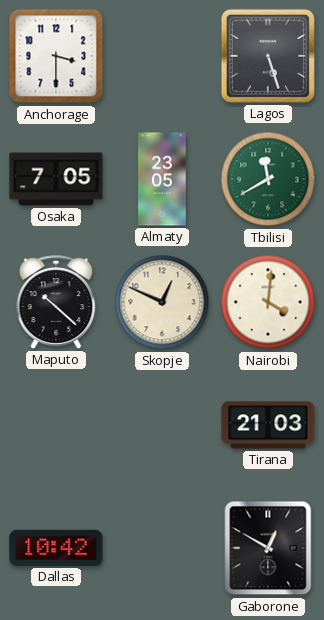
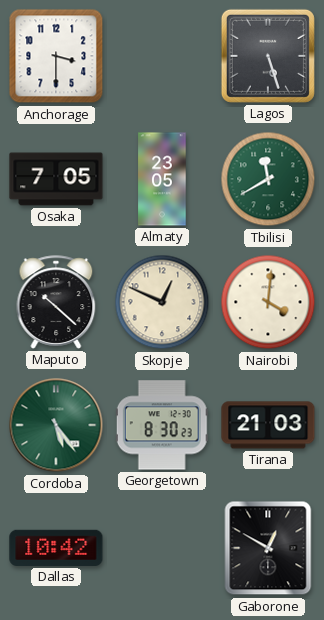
Cordoba: none -> 5:24 (56, 425)
Georgetown: none -> 8:30 (162, 425)
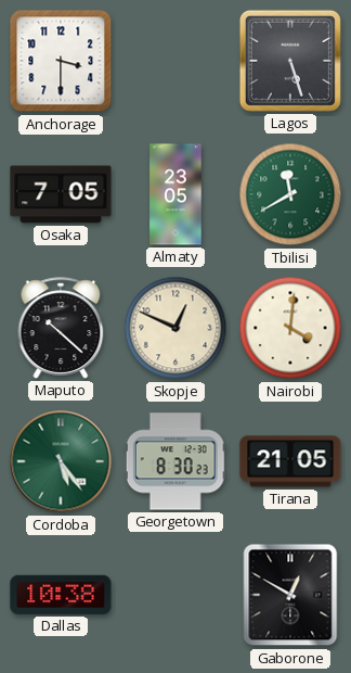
Tirana: 21:03 -> 21:05 (290, 461)
Dallas: 10:42 -> 10:38 (61, 595)
